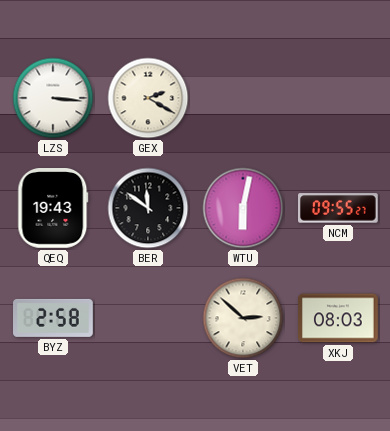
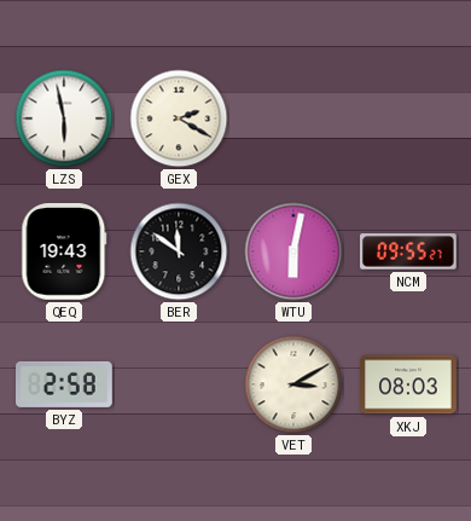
LZS: 3:16 -> 5:58 (64, 118)
VET: 2:52 -> 3:10 (293, 384)
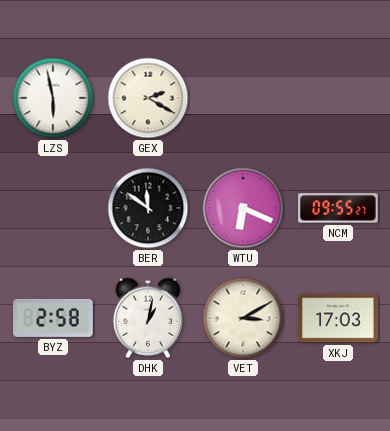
QEQ: 19:43 -> none (64, 253)
WTU: 6:02 -> 6:19 (243, 208)
DHK: none -> 1:02 (148, 318)
XKJ: 08:03 -> 17:03 (339, 318)
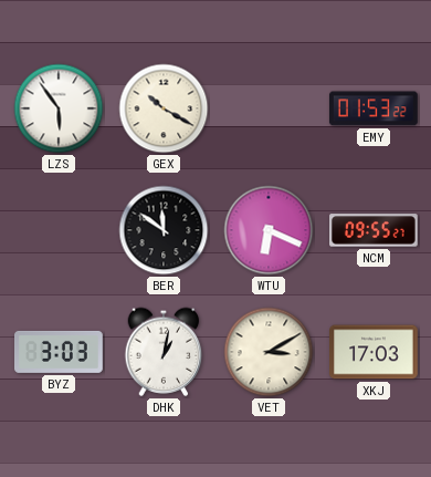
LZS: 5:58 -> 5:54 (59, 108)
GEX: 2:20 -> 10:20 (164, 108)
EMY: none -> 01:53 (374, 108)
BYZ: 2:58 -> 3:03 (60, 352)
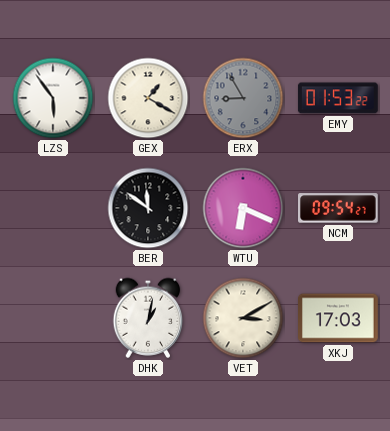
GEX: 10:20 -> 1:20 (148, 98)
ERX: none -> 8:55 (243, 98)
NCM: 09:55 -> 09:54 (339, 208)
BYZ: 3:03 -> none (60, 352)
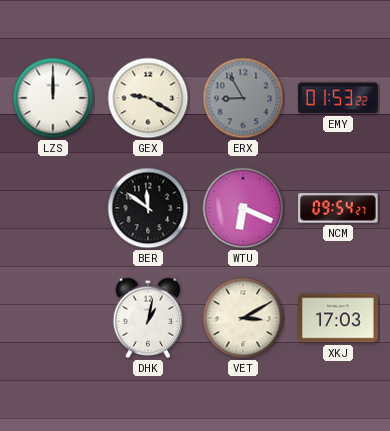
LZS: 5:54 -> 12:00 (53, 98)
GEX: 1:20 -> 9:20 (148, 98)
